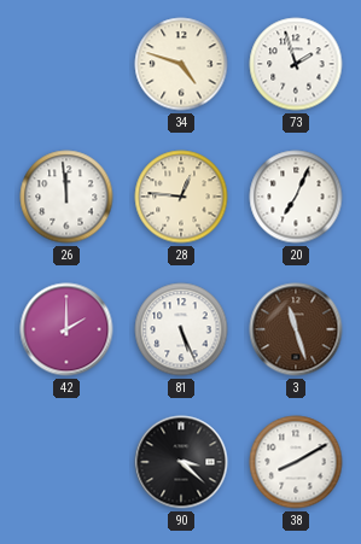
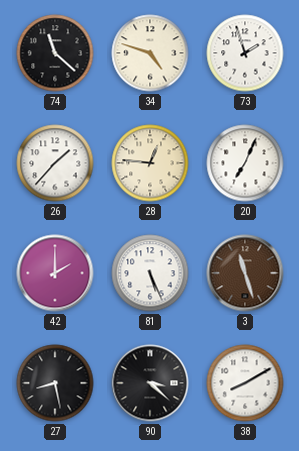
74: none -> 11:22 (55, 53)
26: 11:59 -> 1:37 (55, 163)
27: none -> 8:28 (55, 383)
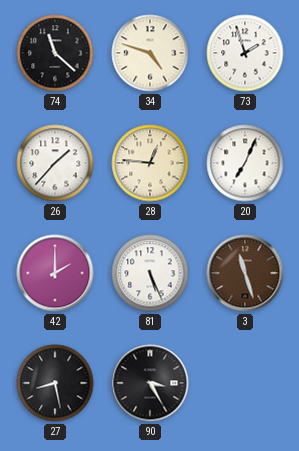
90: 3:22 -> 3:25 (150, 383)
38: 8:10 -> none (245, 383)
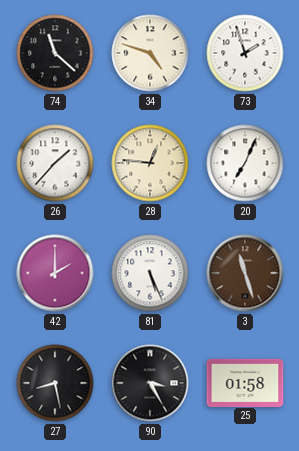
25: none -> 01:58 (245, 382)
